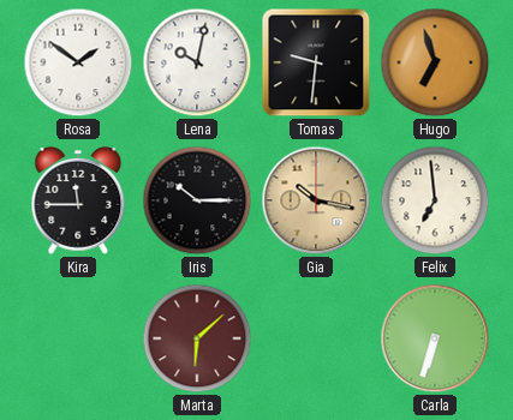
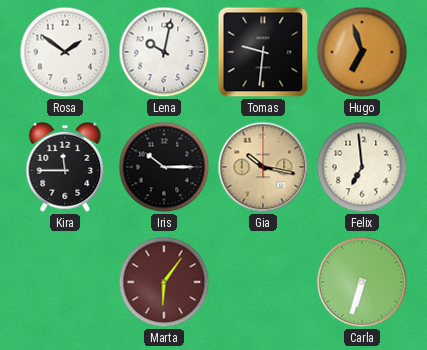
Marta: 6:08 -> 6:06 (164, 282)
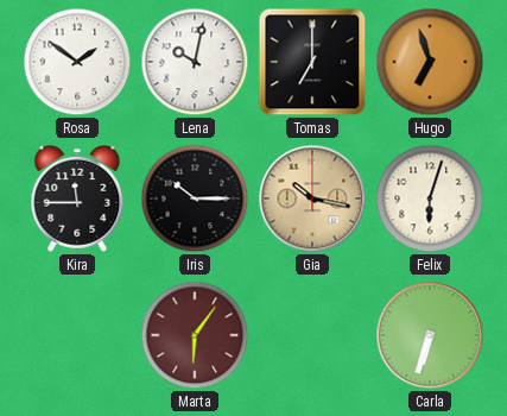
Tomas: 9:31 -> 7:00 (312, 62)
Felix: 6:59 -> 6:03 (430, 198)
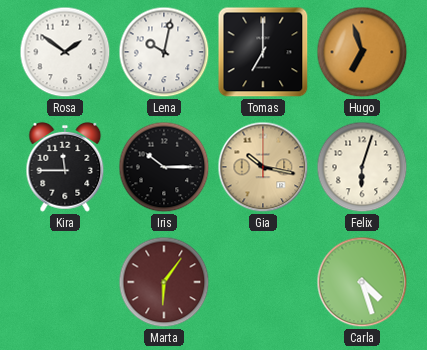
Carla: 6:33 -> 4:27 (362, 282)
